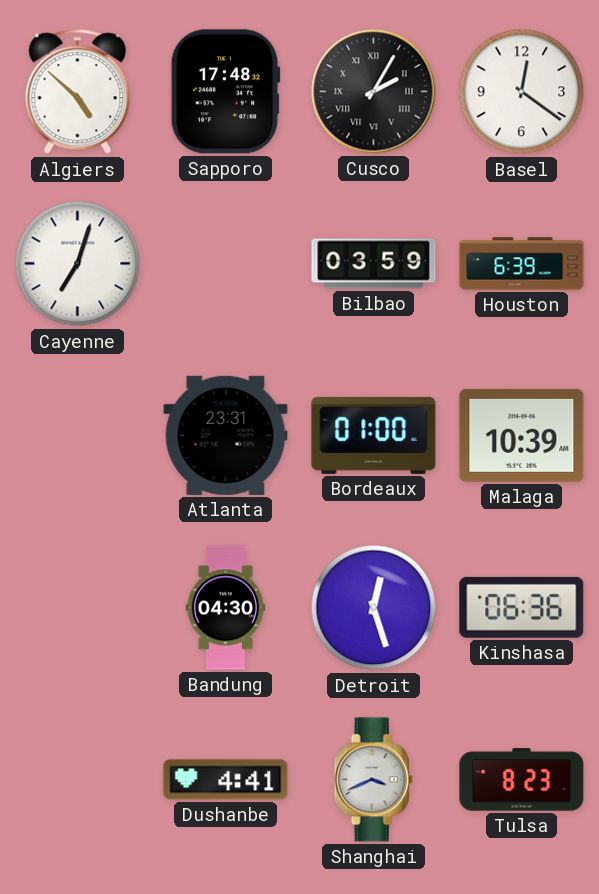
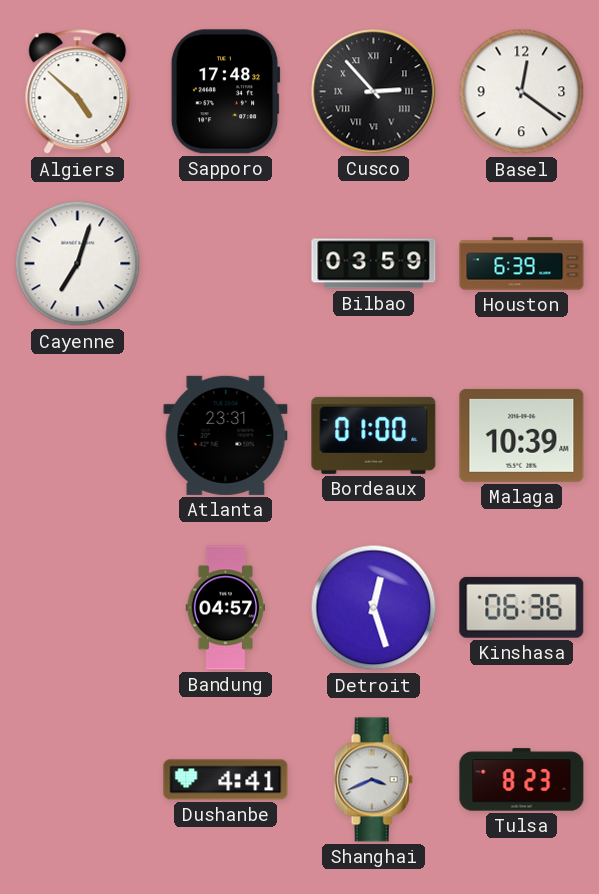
Cusco: 2:05 -> 2:53 (374, 92)
Bandung: 04:30 -> 04:57 (226, 608)
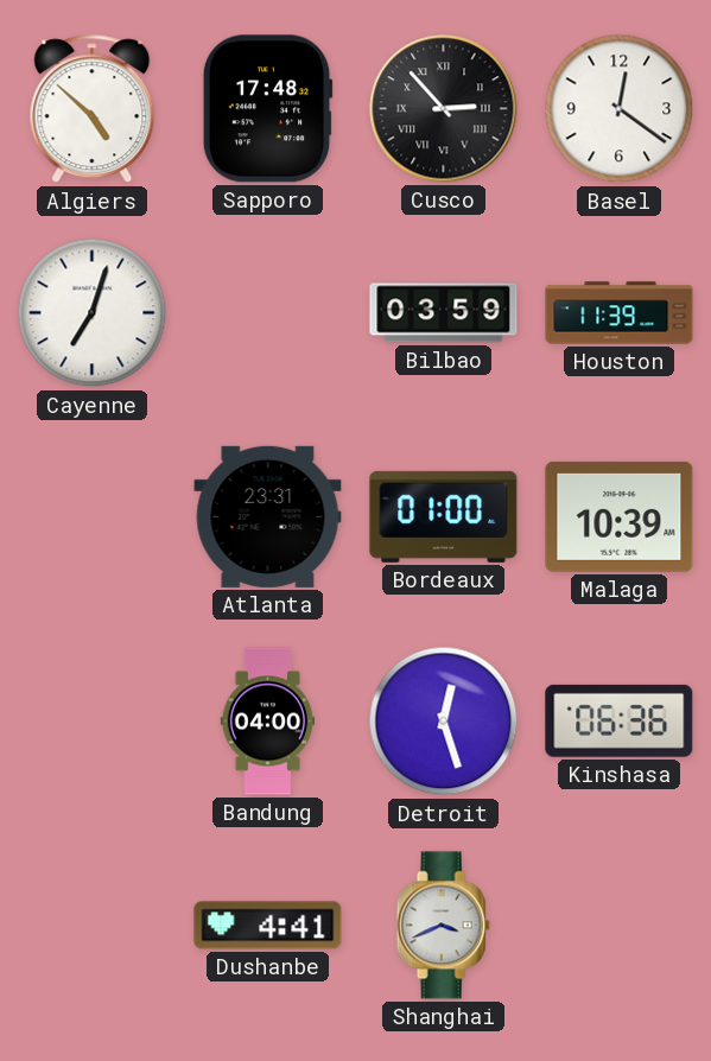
Houston: 6:39 -> 11:39 (620, 313)
Bandung: 04:57 -> 04:00 (268, 722)
Tulsa: 8:23 -> none (522, 780)
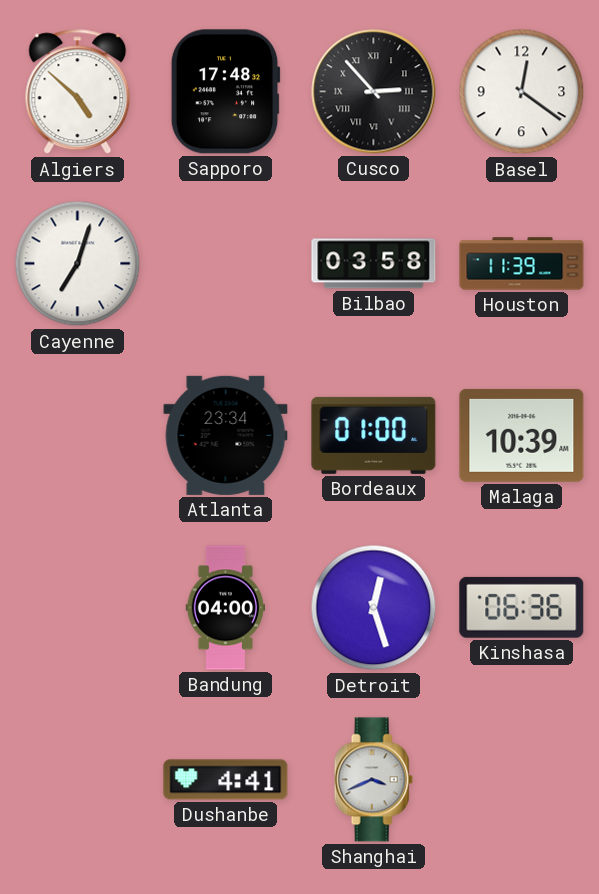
Bilbao: 03:59 -> 03:58 (374, 264)
Atlanta: 23:31 -> 23:34 (226, 435)
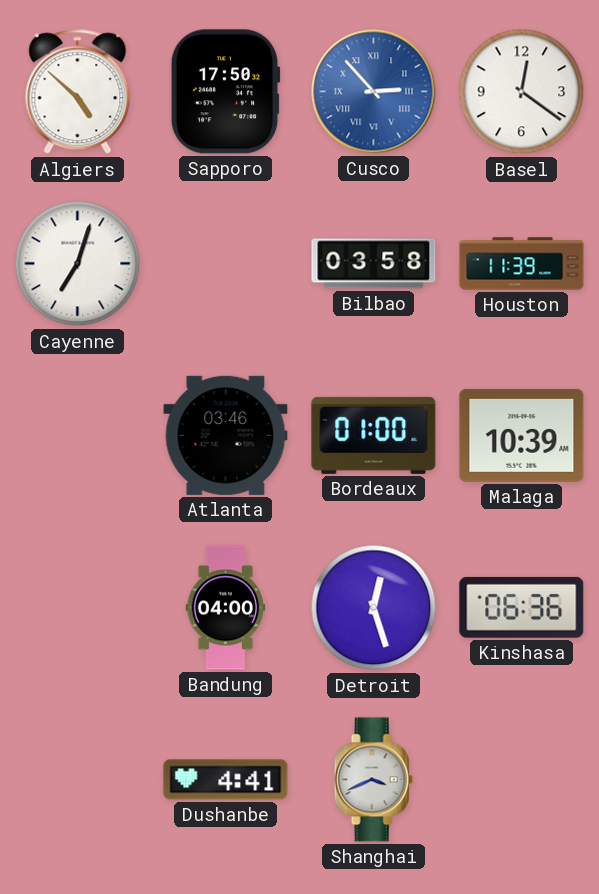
Sapporo: 17:48 -> 17:50 (225, 92)
Cusco dial: black -> blue (374, 92)
Atlanta: 23:34 -> 03:46 (226, 435)
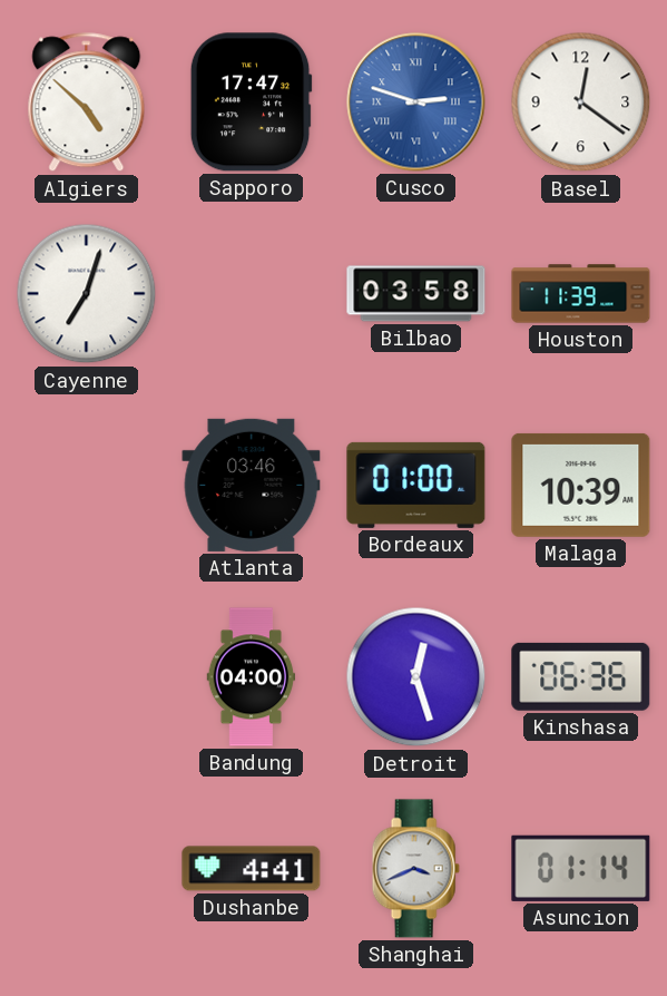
Sapporo: 17:50 -> 17:47 (251, 102)
Cusco: 2:53 -> 2:48 (416, 102)
Asuncion: none -> 01:14 (581, 868)
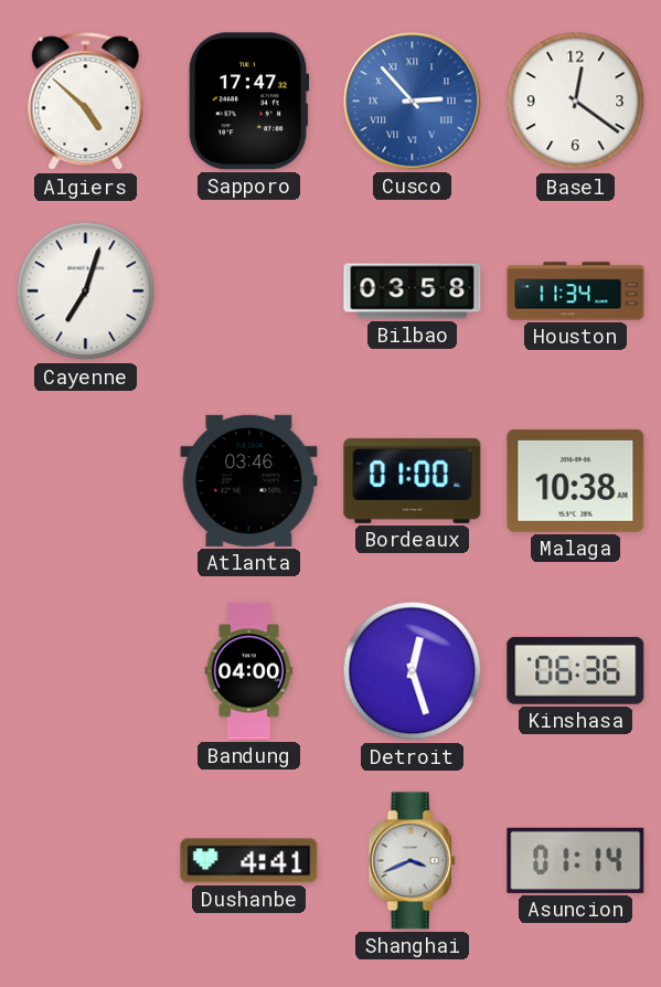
Cusco: 2:48 -> 2:53 (413, 102)
Houston: 11:39 -> 11:34 (576, 291)
Malaga: 10:39 -> 10:38 (576, 480)
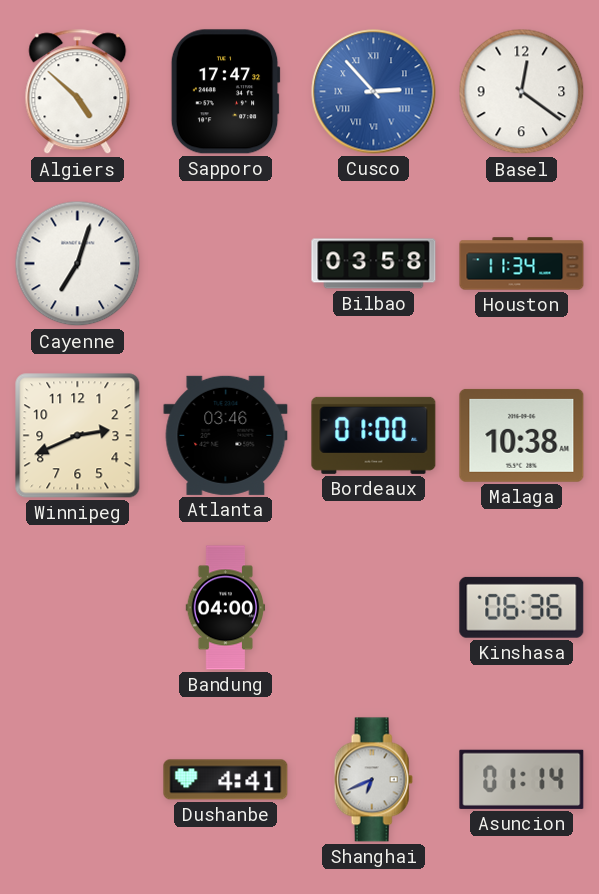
Winnipeg: none -> 2:41 (78, 436)
Detroit: 12:27 -> none (413, 671)
Shanghai: 3:41 -> 6:41 (373, 780)
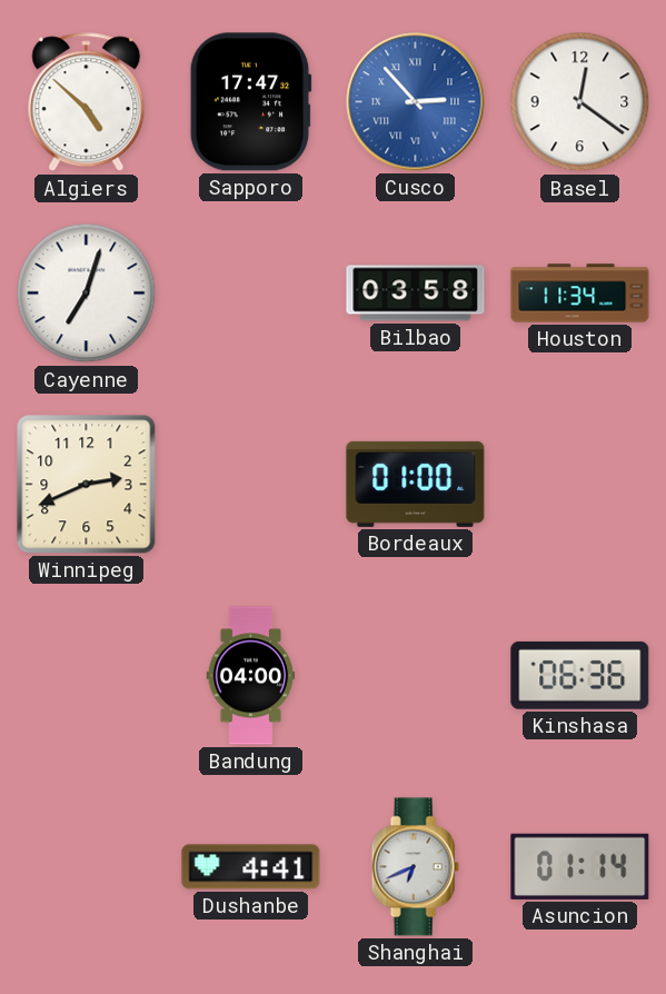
Atlanta: 03:46 -> none (226, 435)
Malaga: 10:38 -> none (522, 435)
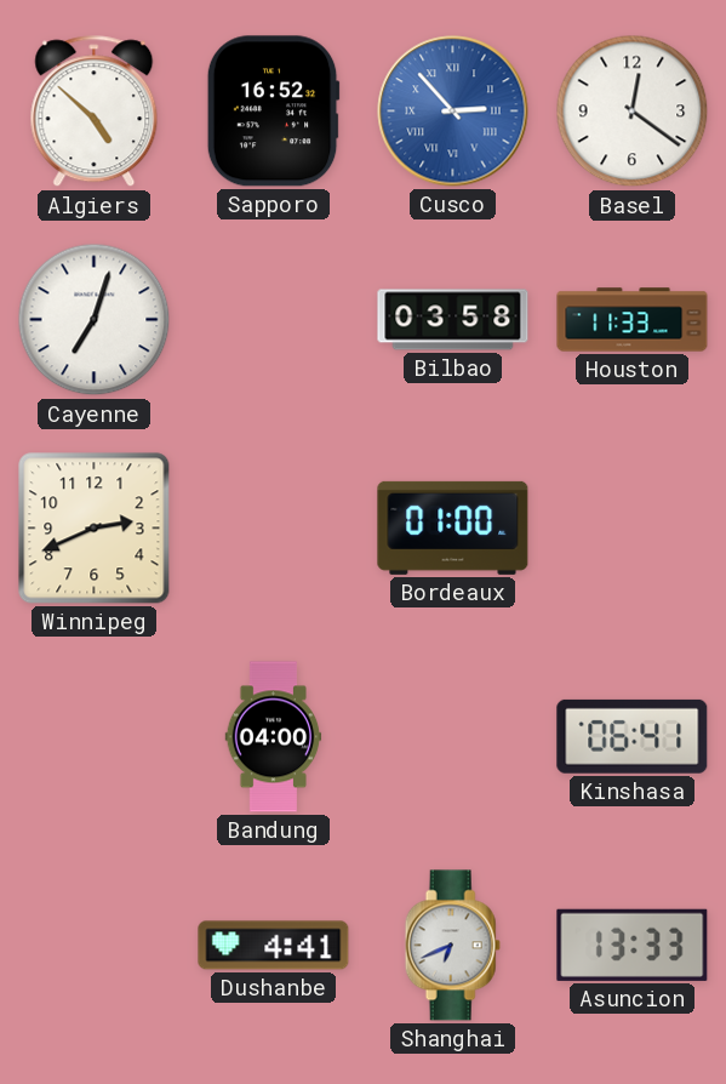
Sapporo: 17:47 -> 16:52 (273, 112)
Houston: 11:34 -> 11:33 (633, 320)
Kinshasa: 06:36 -> 06:41 (633, 736)
Asuncion: 01:14 -> 13:33 (633, 945)
